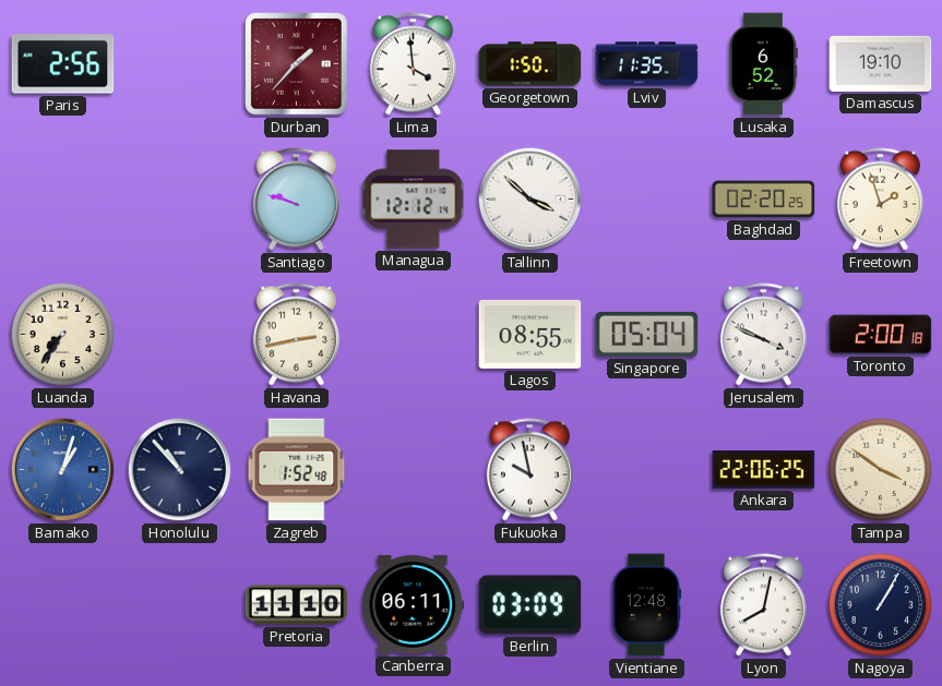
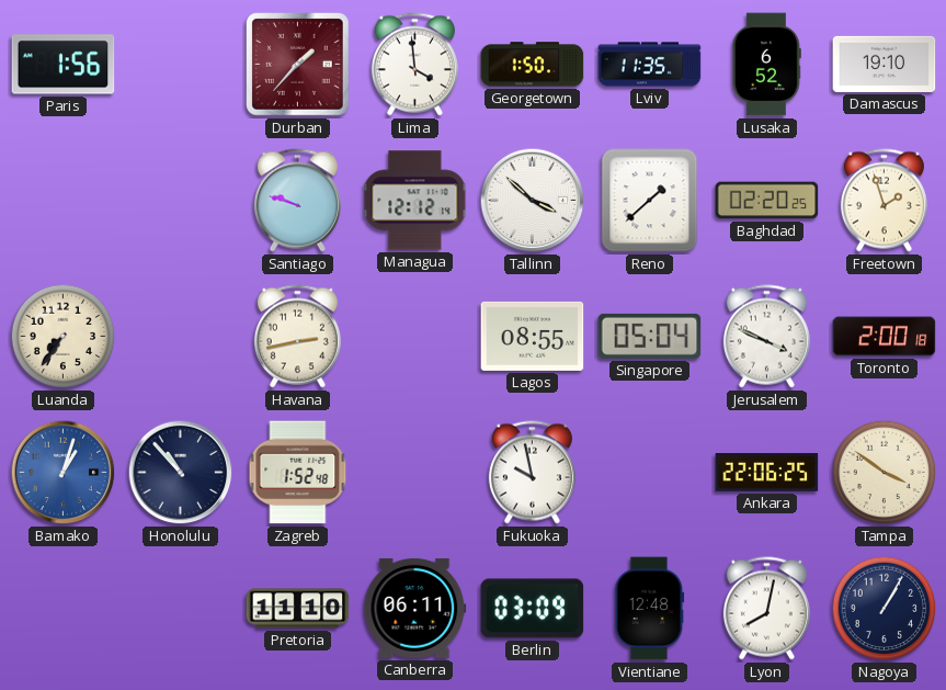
Paris: 2:56 -> 1:56 (64, 65)
Reno: none -> 1:38 (650, 201)
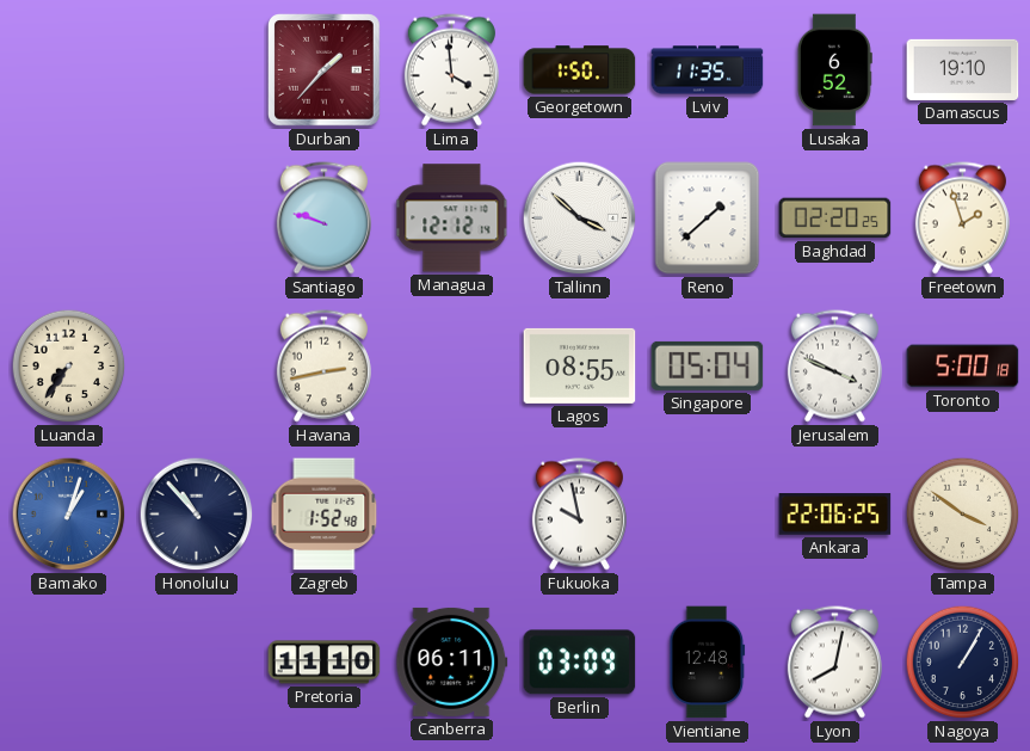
Paris: 1:56 -> none (64, 65)
Toronto: 2:00 -> 5:00 (963, 367)
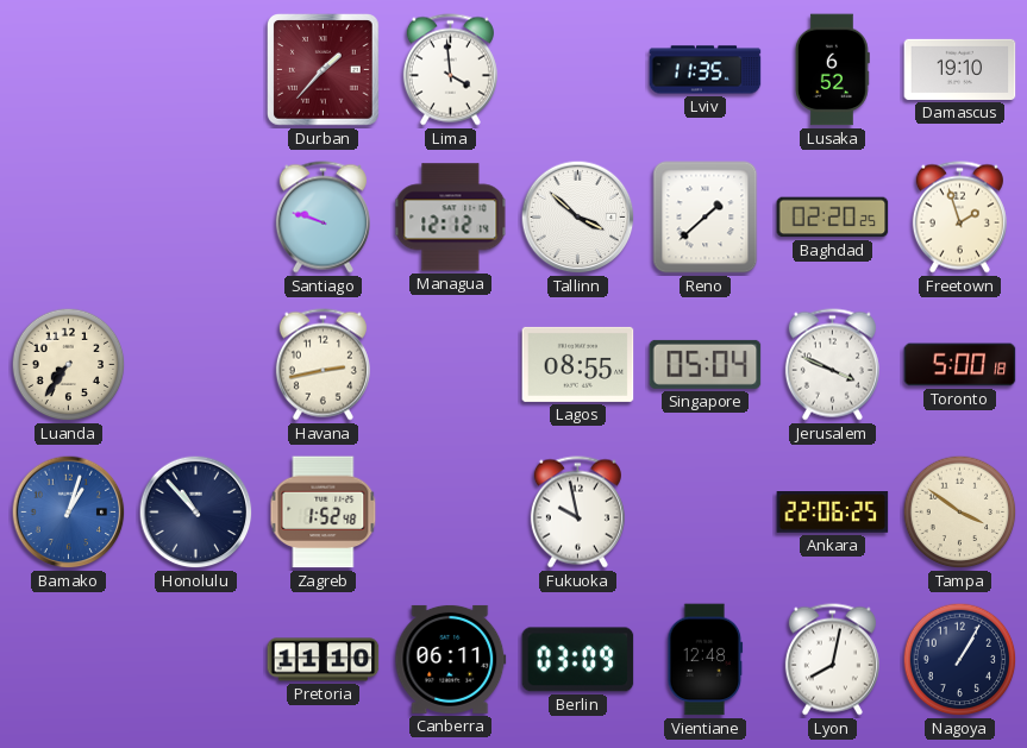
Georgetown: 1:50 -> none (580, 70)
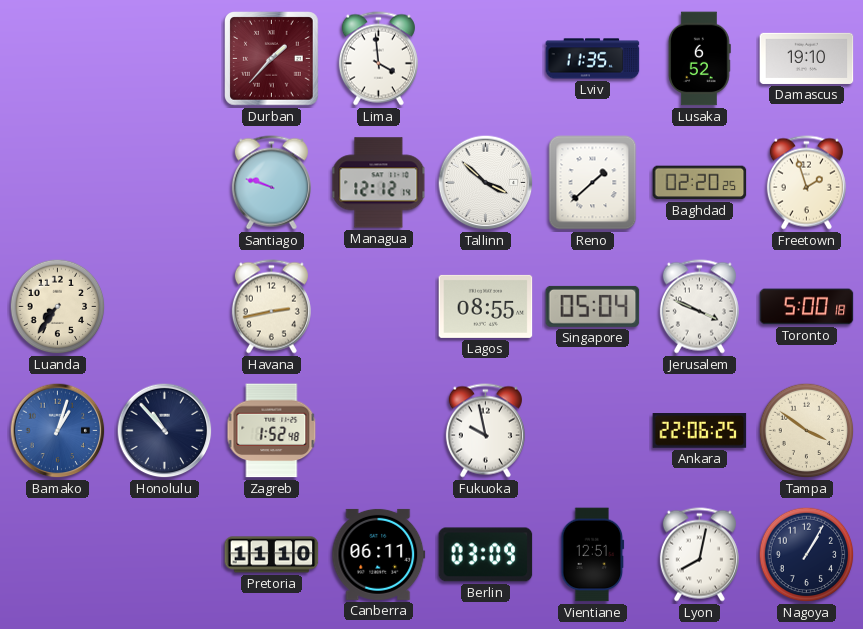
Vientiane: 12:48 -> 12:51 (593, 555)
